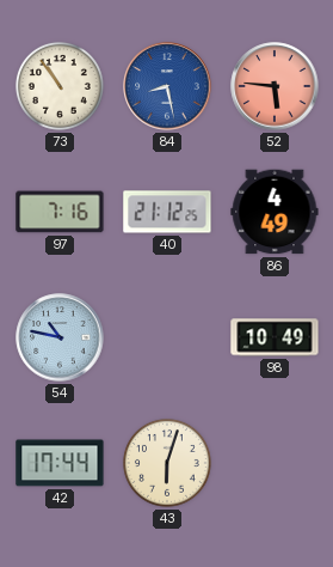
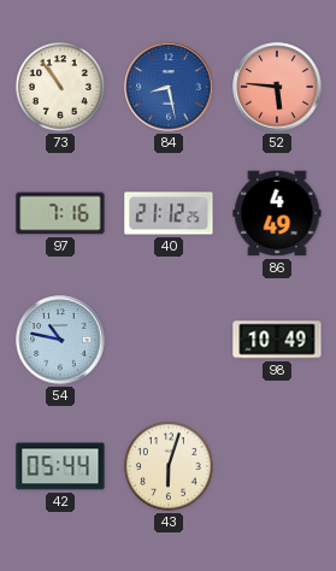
42: 17:44 -> 05:44 (60, 466)
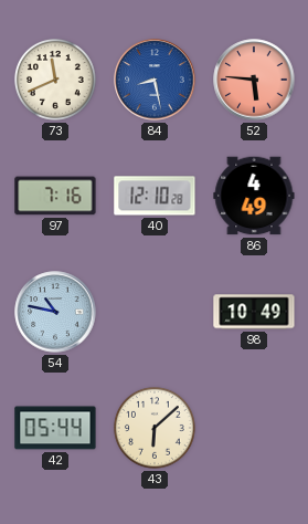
73: 10:54 -> 11:41 (55, 81)
40: 21:12 -> 12:10 (155, 196)
43: 6:03 -> 6:08 (155, 429)
